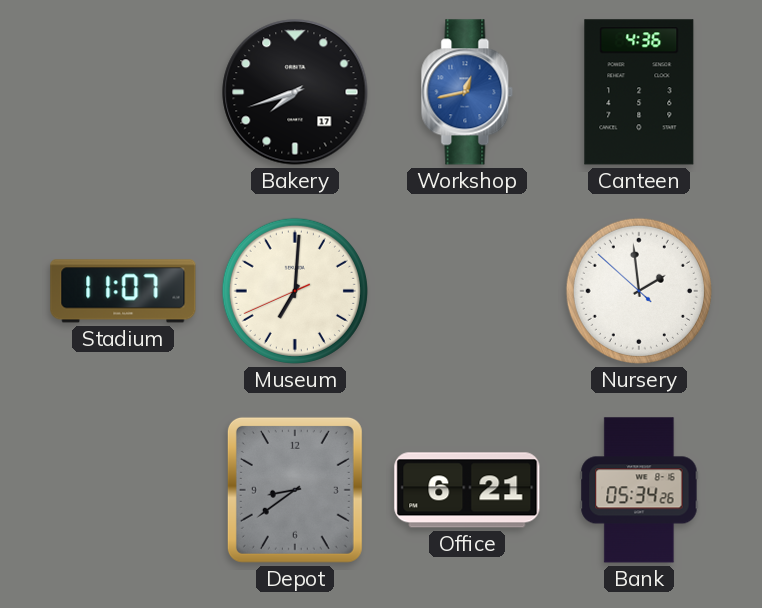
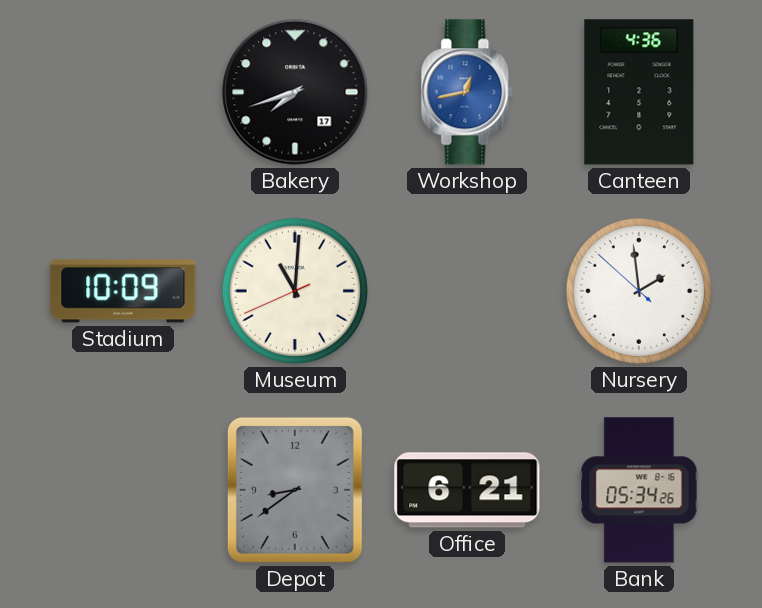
Stadium: 11:07 -> 10:09 (123, 291)
Museum: 7:00 -> 11:00 (295, 291)
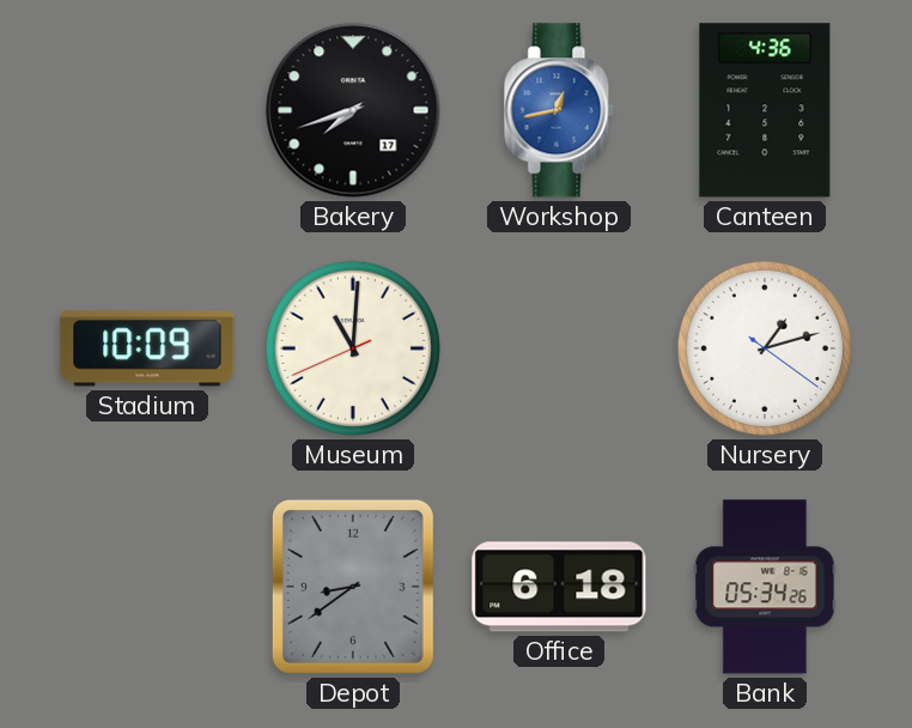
Nursery: 1:58 -> 1:12 (765, 348)
Office: 6:21 -> 6:18 (559, 587)
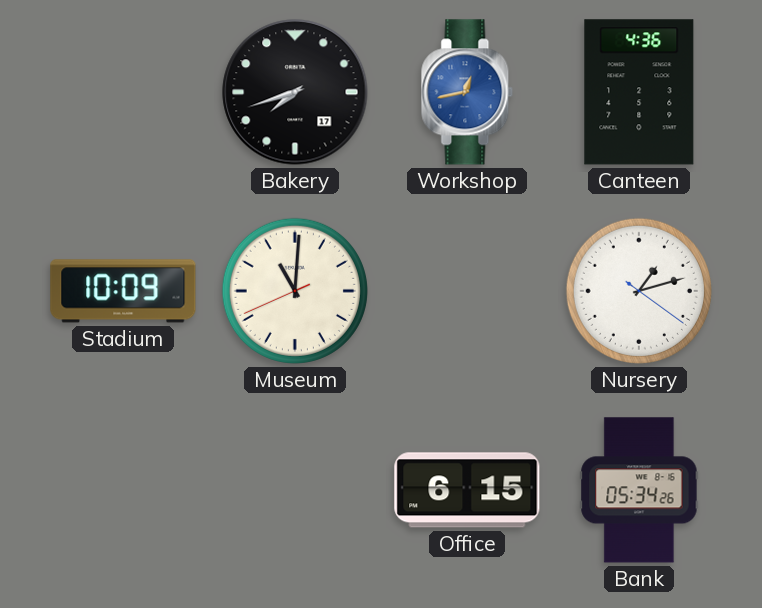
Depot: 8:39 -> none (353, 587)
Office: 6:18 -> 6:15 (467, 490)
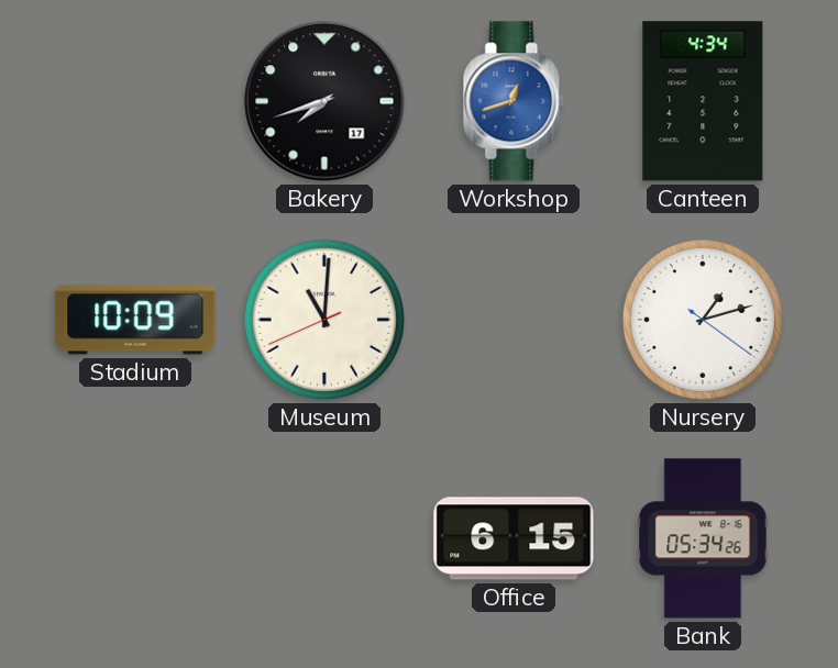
Workshop: 12:43 -> 12:42 (514, 101)
Canteen: 4:36 -> 4:34 (703, 101)
